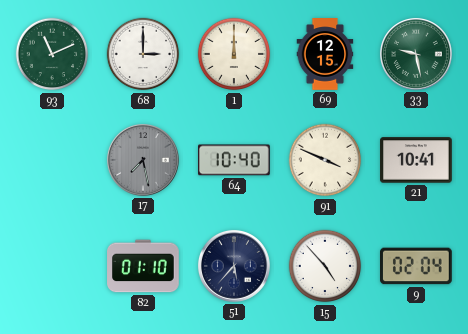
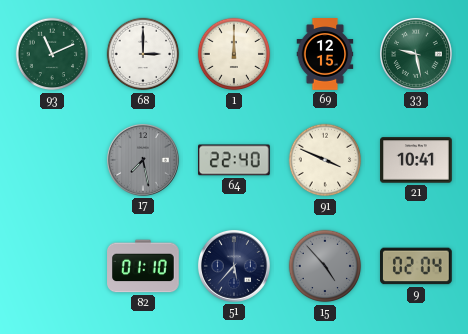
64: 10:40 -> 22:40 (235, 160)
15 dial: white -> grey (325, 266)
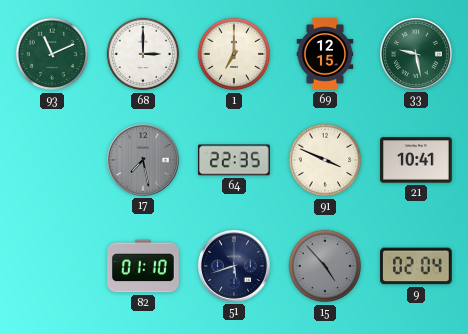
1: 12:00 -> 7:00 (234, 54)
64: 22:40 -> 22:35 (235, 160)
51: 5:37 -> 5:42 (234, 266)
